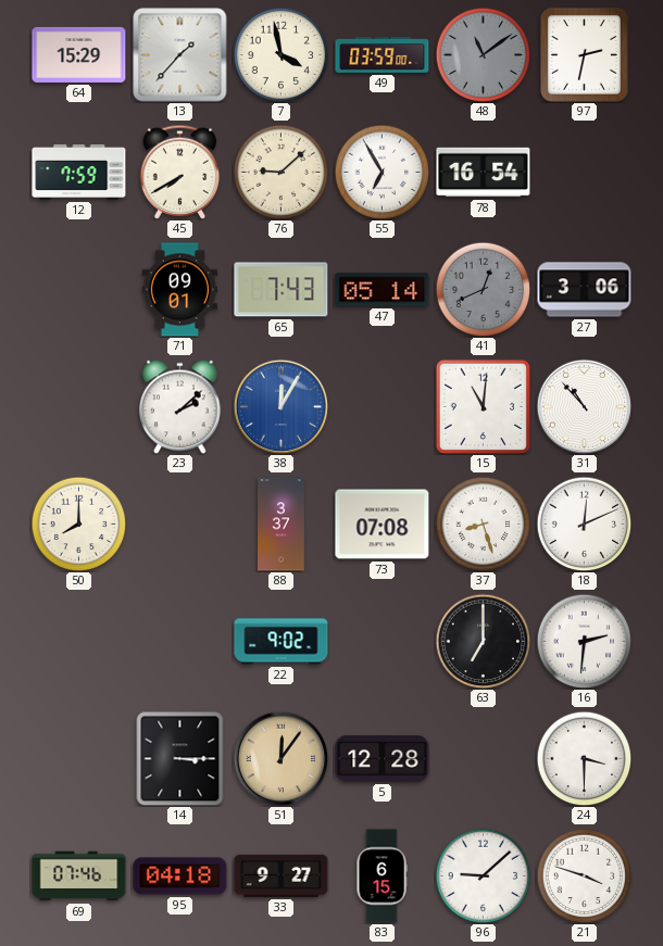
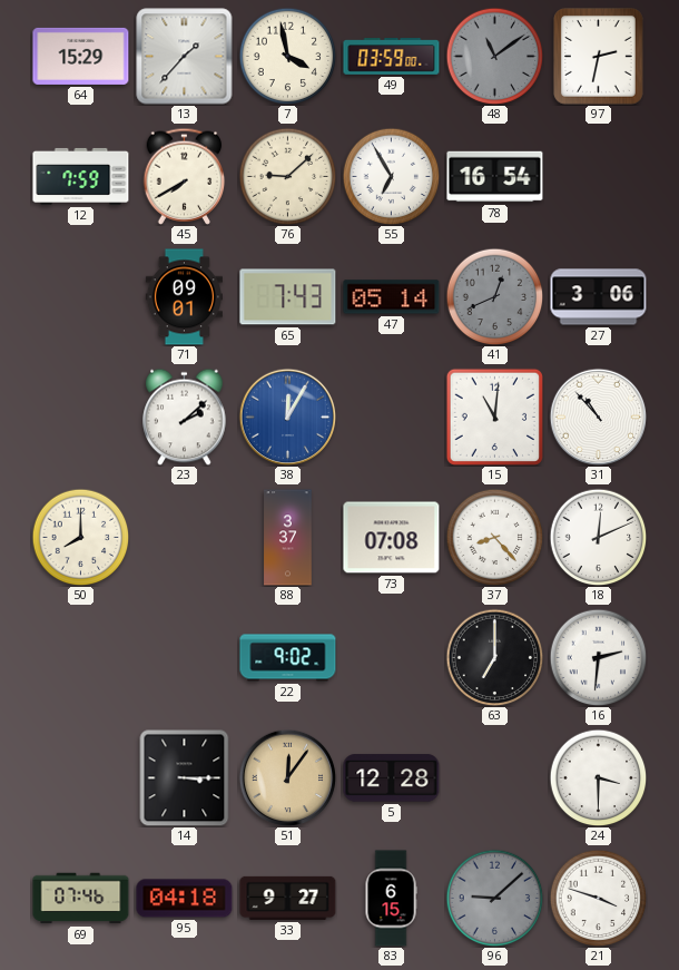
37: 8:27 -> 8:23 (494, 537)
96 dial: white -> grey (494, 898)
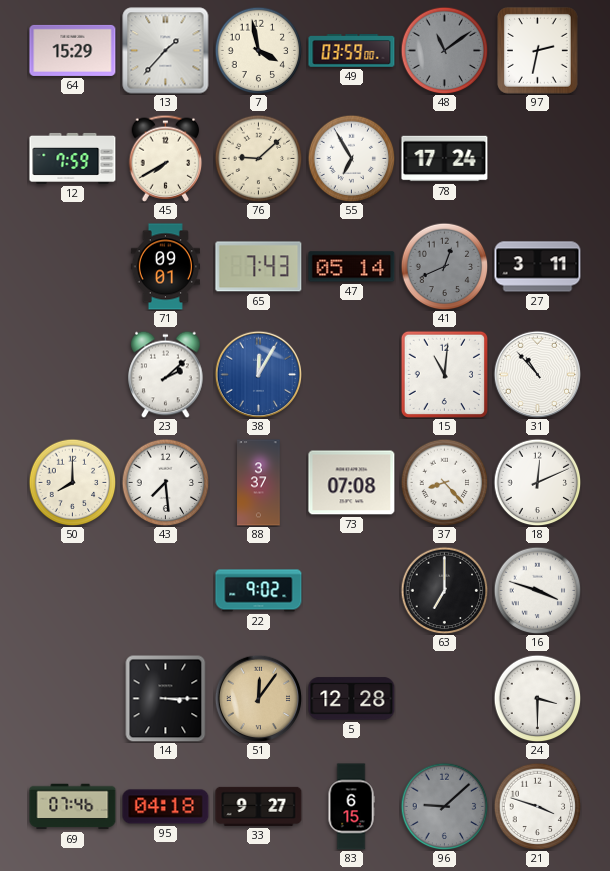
78: 16:54 -> 17:24 (445, 159)
27: 3:06 -> 3:11 (538, 267)
43: none -> 7:29 (165, 482)
16: 2:31 -> 3:48 (537, 590)
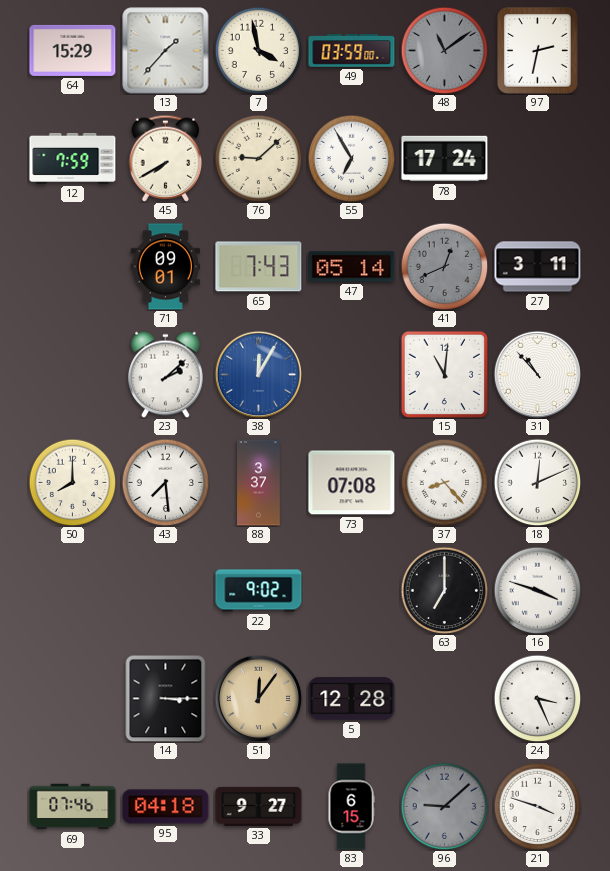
24: 3:30 -> 3:26 (537, 698)
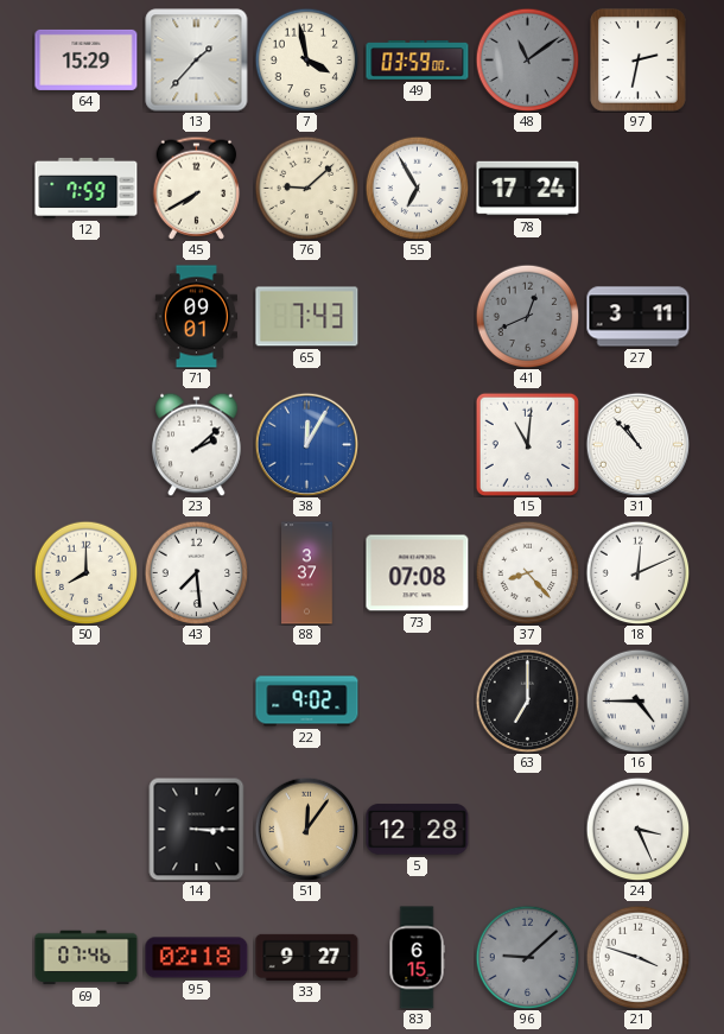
47: 05:14 -> none (352, 267)
16: 3:48 -> 4:45 (637, 700)
95: 04:18 -> 02:18 (197, 958)
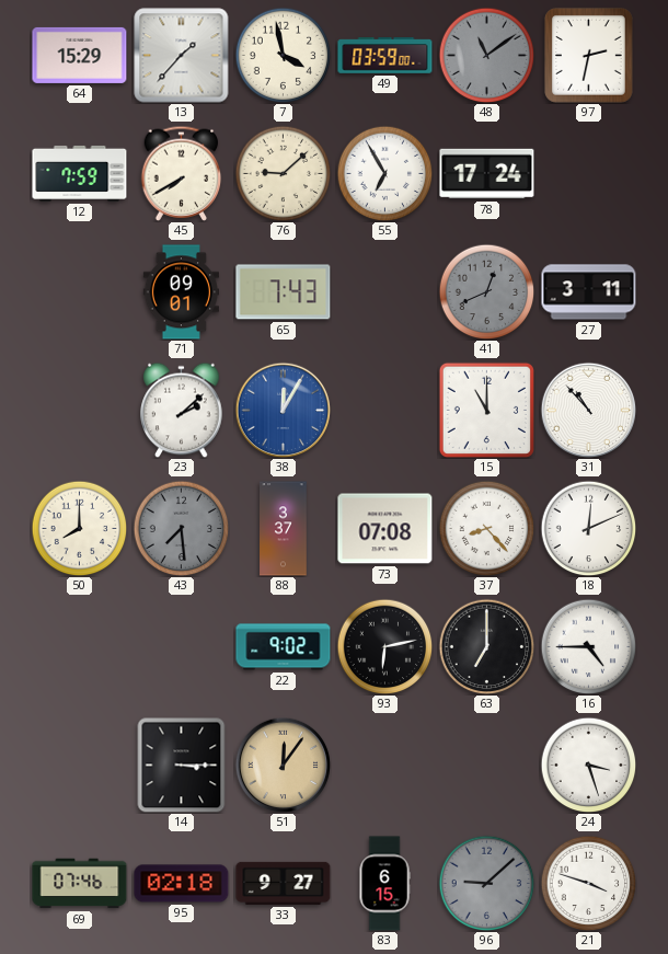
15: 11:01 -> 11:00 (486, 410)
43 dial: white -> grey (181, 528)
93: none -> 6:13 (384, 646)
5: 12:28 -> none (418, 830)
24: 3:26 -> 3:27 (588, 765)
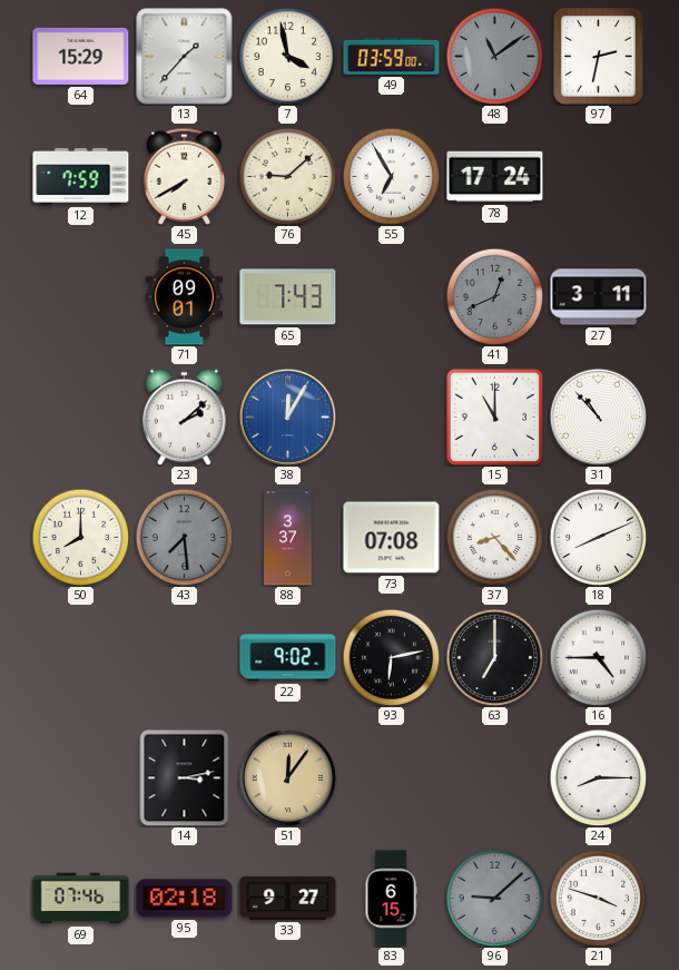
18: 12:11 -> 8:11 (598, 537)
14: 3:15 -> 3:13 (185, 777)
24: 3:27 -> 8:15 (598, 777)
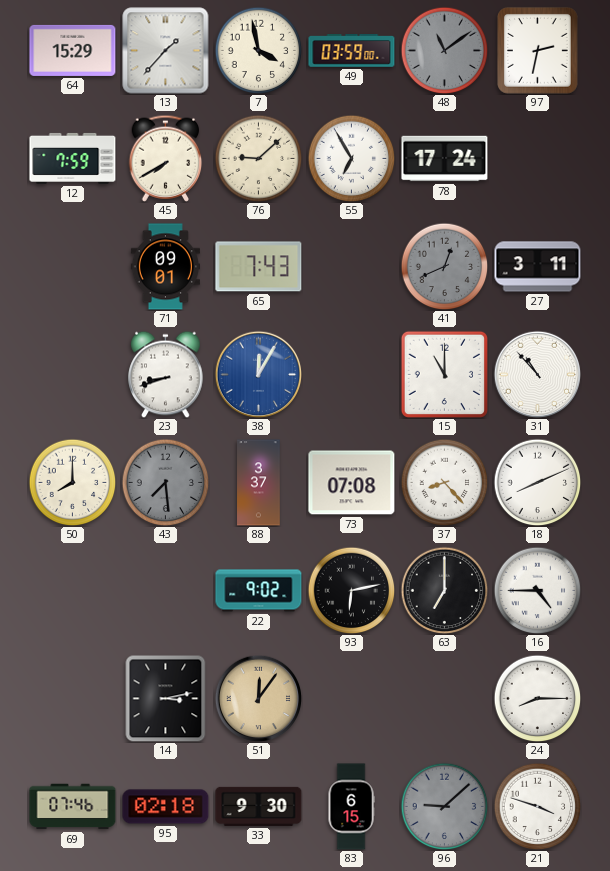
23: 2:08 -> 8:42 (166, 374)
33: 9:27 -> 9:30 (259, 806)
